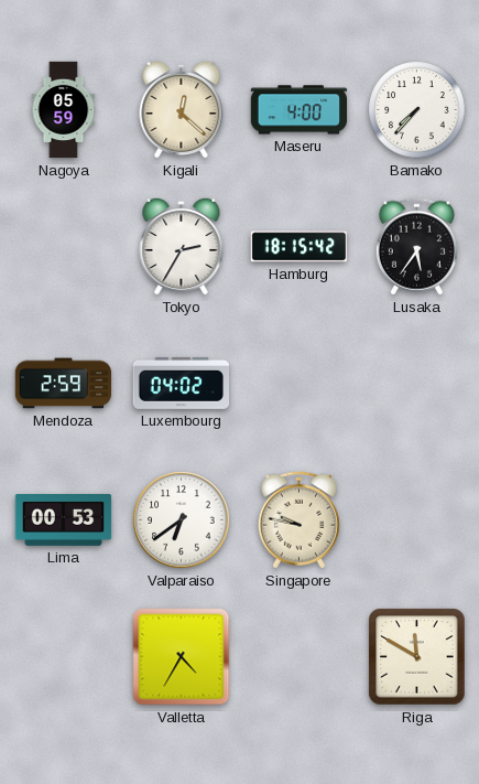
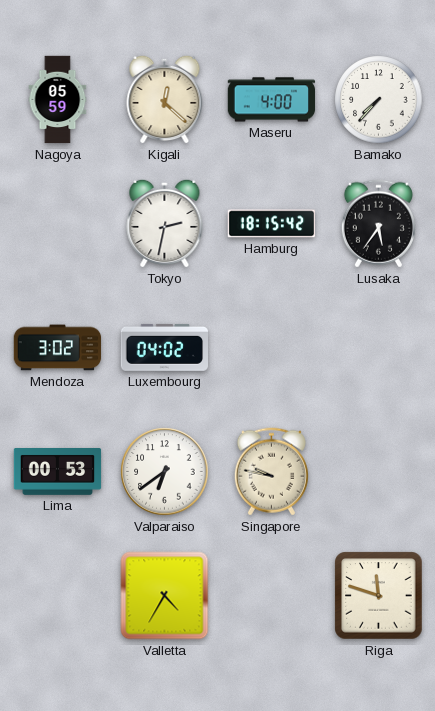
Tokyo: 2:35 -> 2:32 (165, 223)
Mendoza: 2:59 -> 3:02 (58, 348)
Riga: 11:50 -> 11:48 (379, 596)
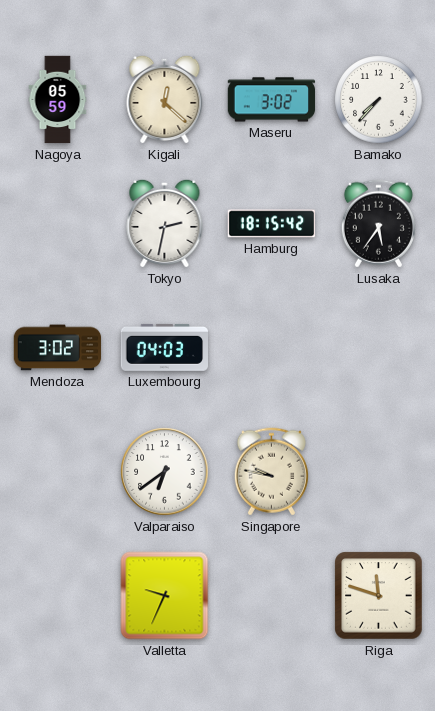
Maseru: 4:00 -> 3:02 (272, 100)
Luxembourg: 04:02 -> 04:03 (165, 347)
Lima: 00:53 -> none (58, 472)
Valletta: 4:35 -> 9:34 (165, 596)
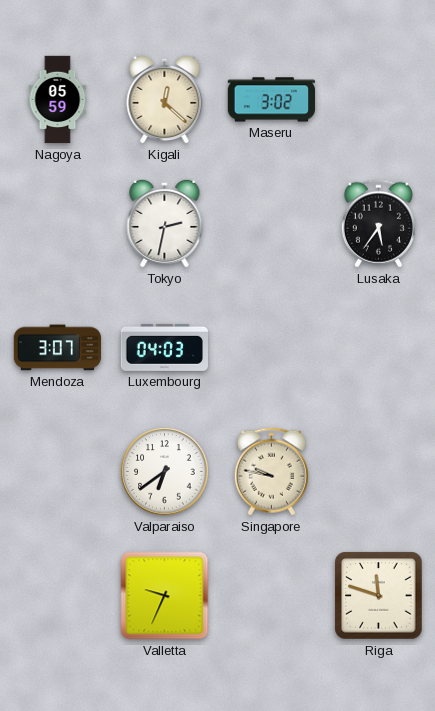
Bamako: 7:37 -> none (379, 100)
Hamburg: 18:15 -> none (272, 224)
Mendoza: 3:02 -> 3:07 (58, 348)
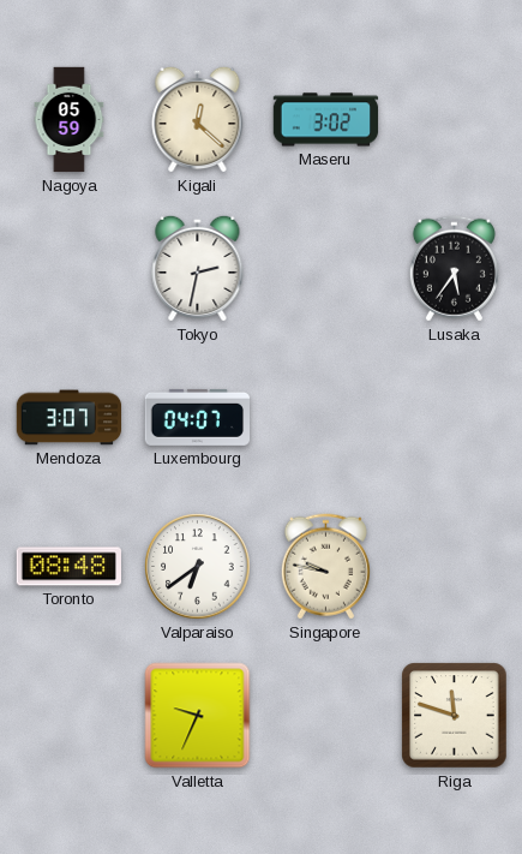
Luxembourg: 04:03 -> 04:07 (198, 417)
Toronto: none -> 08:48 (68, 567)
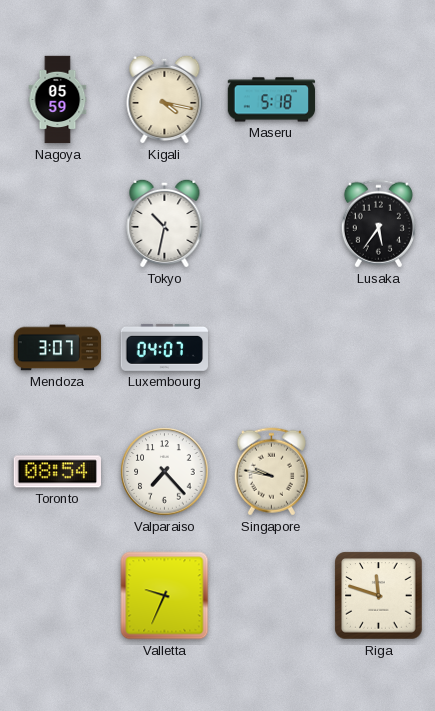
Kigali: 12:22 -> 4:17 (165, 99)
Maseru: 3:02 -> 5:18 (272, 100)
Tokyo: 2:32 -> 10:32 (165, 223)
Toronto: 08:48 -> 08:54 (57, 472)
Valparaiso: 6:39 -> 7:23 (165, 472)
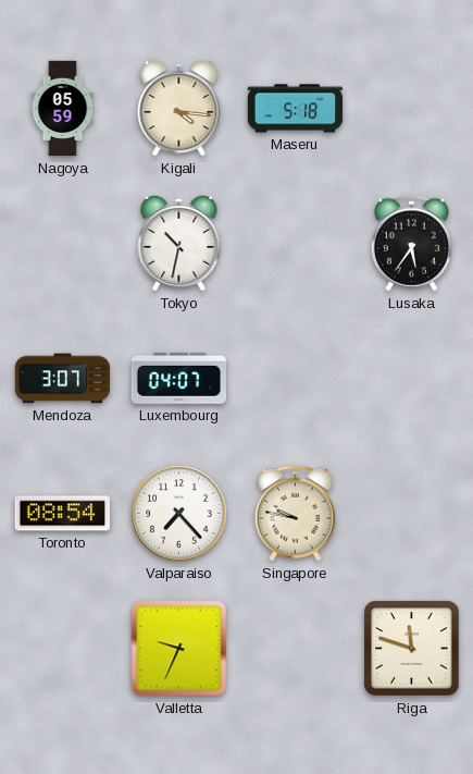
Kigali: 4:17 -> 4:16 (179, 108)
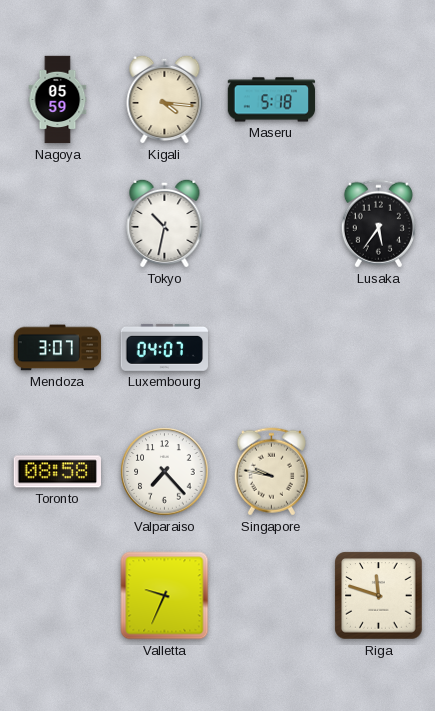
Toronto: 08:54 -> 08:58 (57, 472)
